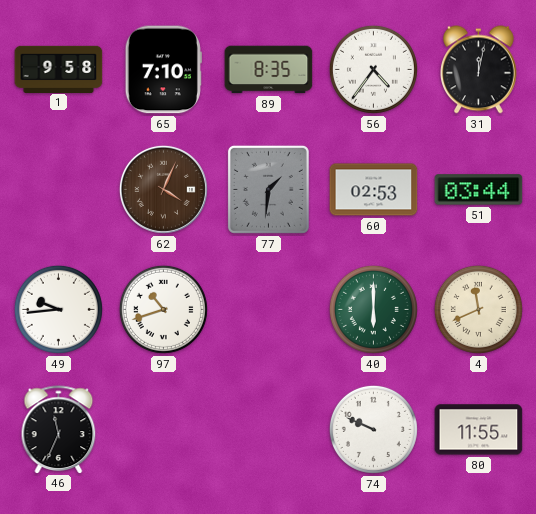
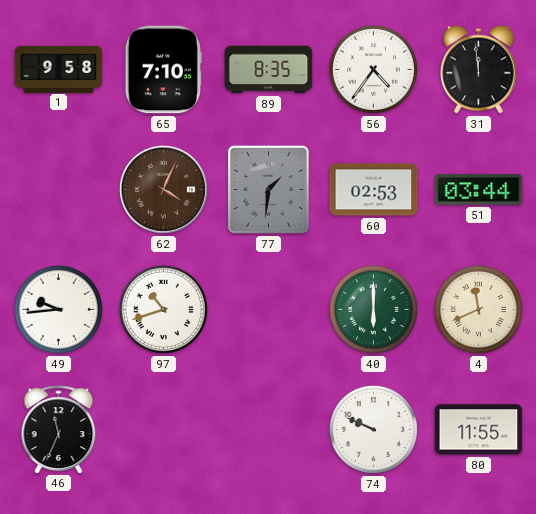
31: 12:02 -> 11:59 (479, 70)
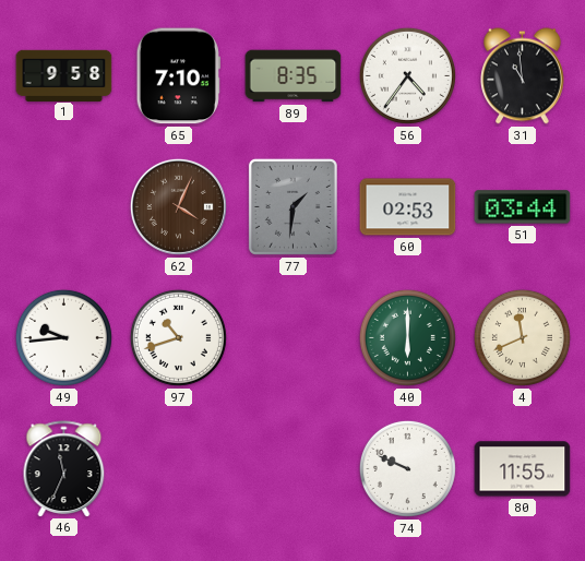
31: 11:59 -> 10:59 (523, 76)
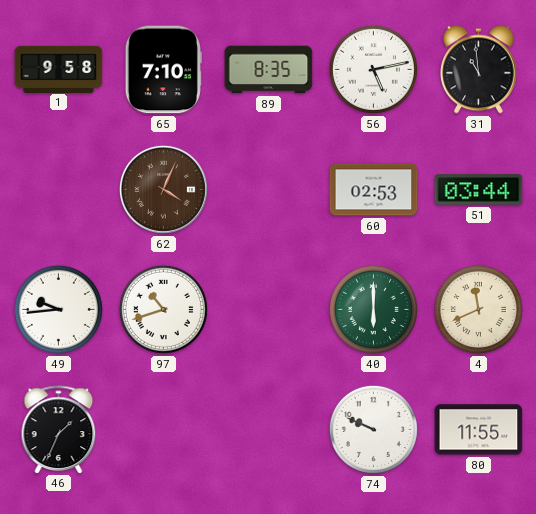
56: 4:36 -> 5:13 (373, 69)
77: 1:31 -> none (292, 206)
46: 11:34 -> 1:34 (59, 429)
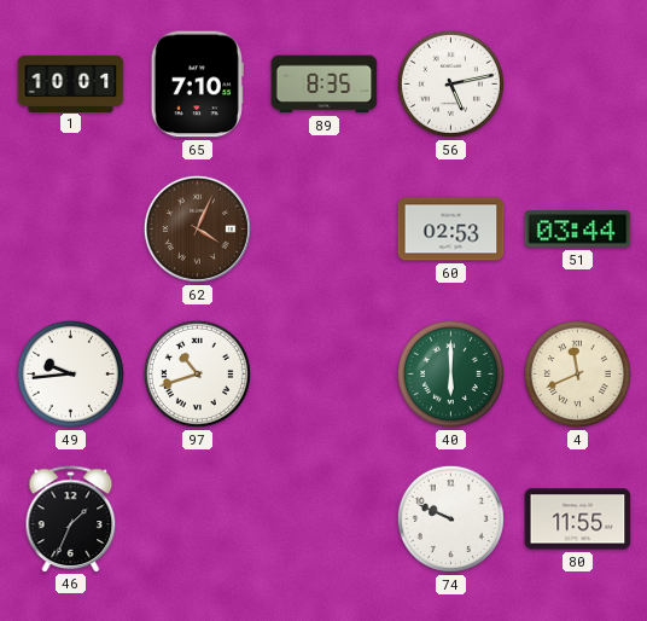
1: 9:58 -> 10:01 (71, 83)
31: 10:59 -> none (479, 70)
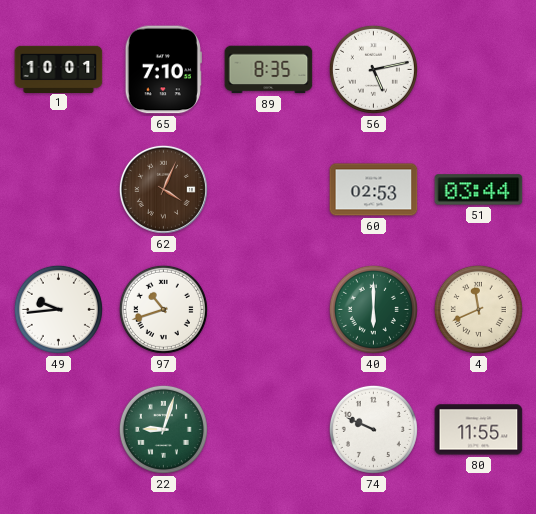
46: 1:34 -> none (71, 518)
22: none -> 9:03 (163, 429)
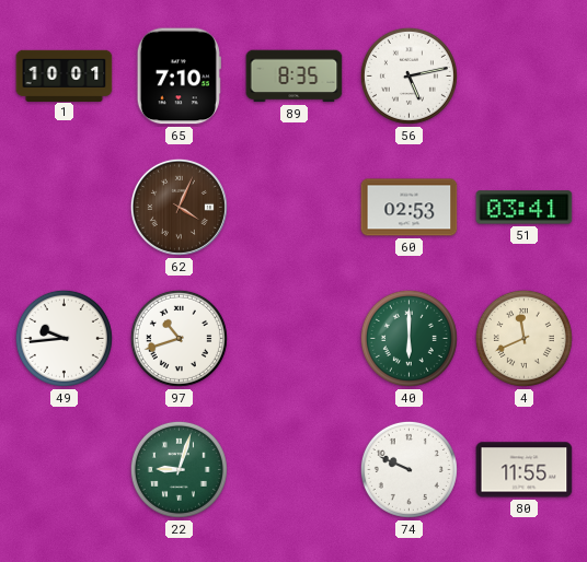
51: 03:44 -> 03:41 (525, 208)
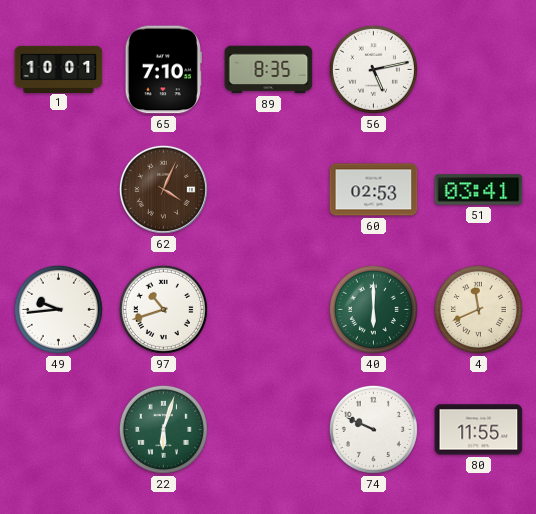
22: 9:03 -> 6:03 (163, 429)
